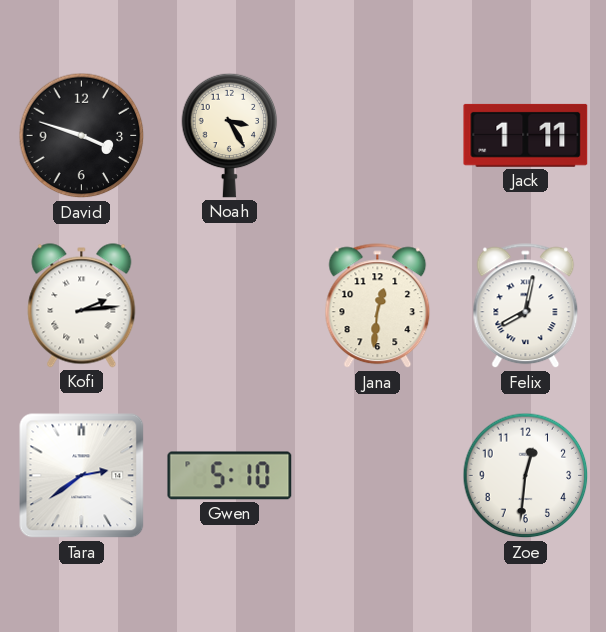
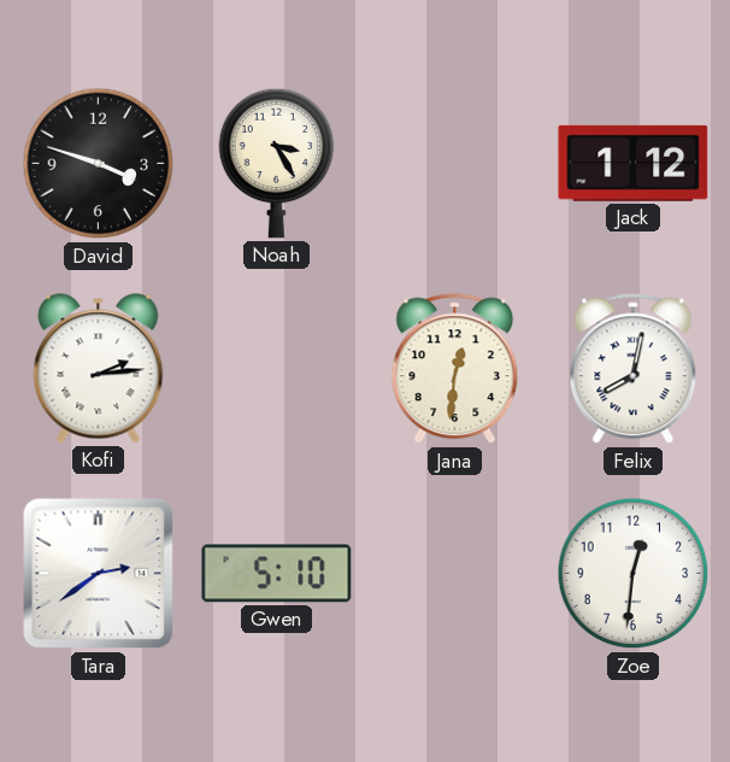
Jack: 1:11 -> 1:12 (634, 163)
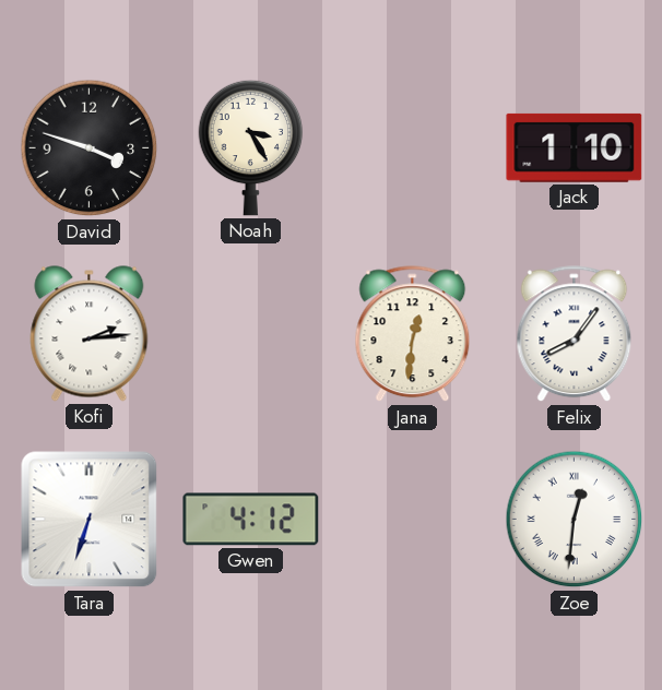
Jack: 1:12 -> 1:10 (575, 147)
Felix: 8:02 -> 8:06 (575, 334)
Tara: 2:39 -> 6:33 (90, 520)
Gwen: 5:10 -> 4:12 (251, 520)
Zoe numerals: Arabic -> Roman (575, 520)
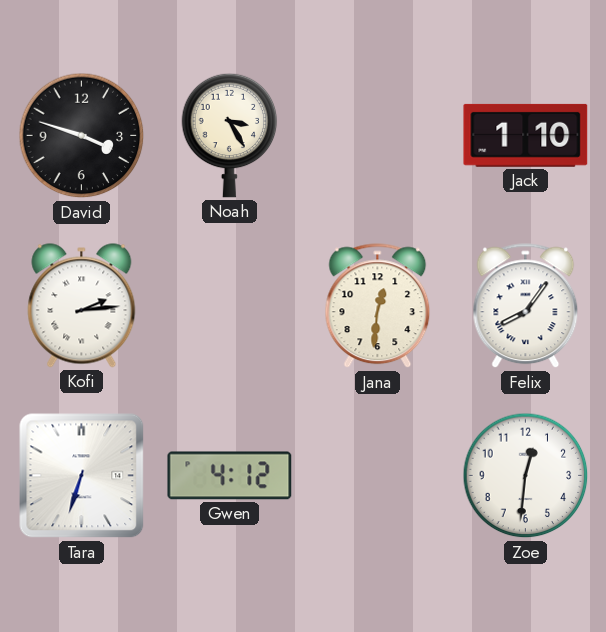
Zoe numerals: Roman -> Arabic (526, 476)
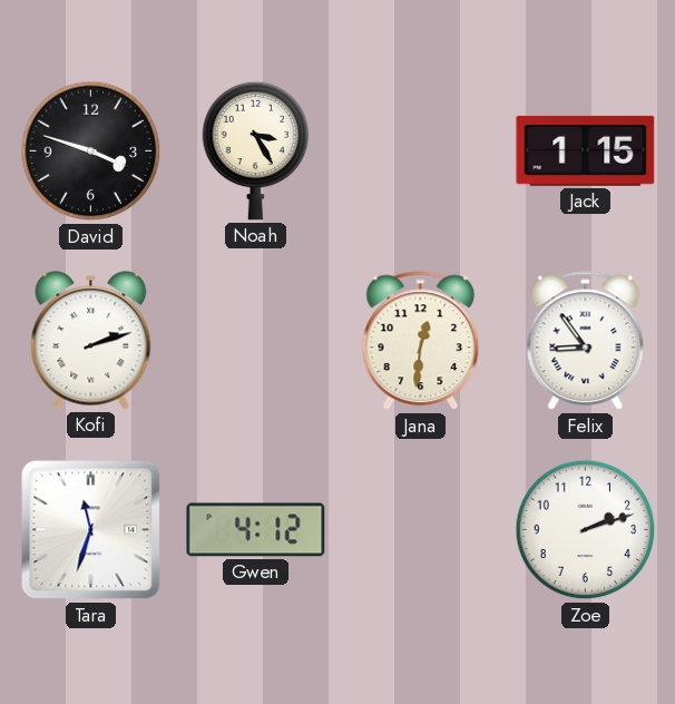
Jack: 1:10 -> 1:15 (586, 150)
Kofi: 2:14 -> 2:12 (91, 341)
Felix: 8:06 -> 8:54 (586, 341)
Tara: 6:33 -> 11:33 (91, 530)
Zoe: 12:31 -> 2:12 (586, 530)
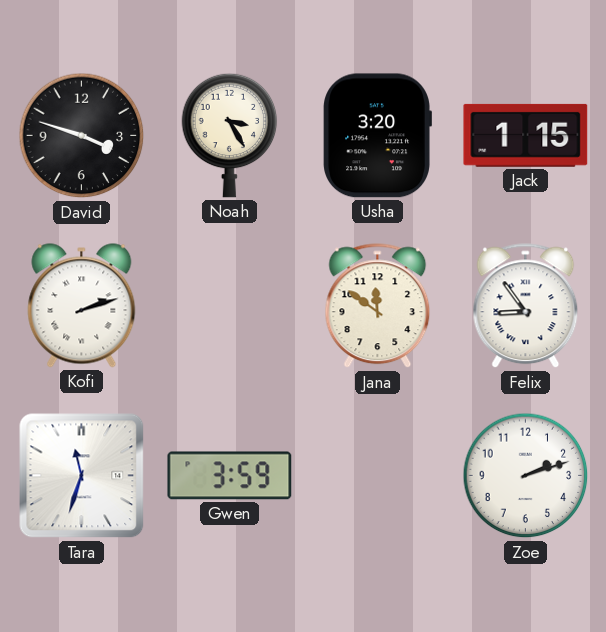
Usha: none -> 3:20 (377, 136)
Jana: 12:31 -> 11:51 (378, 306)
Gwen: 4:12 -> 3:59 (230, 476)
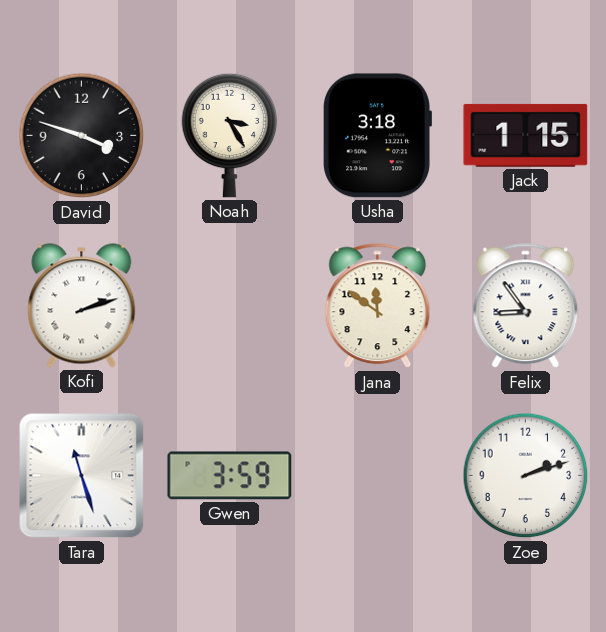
Usha: 3:20 -> 3:18 (377, 136)
Tara: 11:33 -> 11:27 (82, 476)
